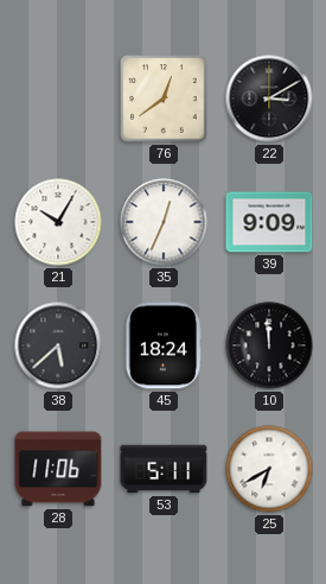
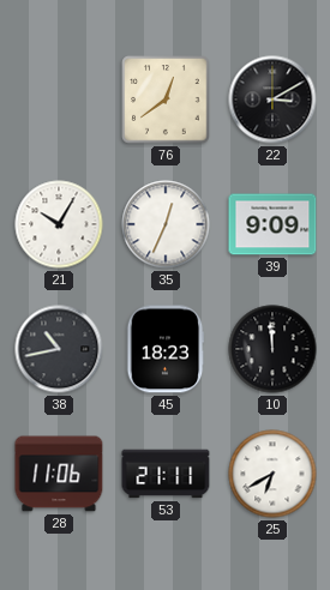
38: 5:38 -> 10:43 (59, 349)
45: 18:24 -> 18:23 (166, 349)
53: 5:11 -> 21:11 (166, 474)
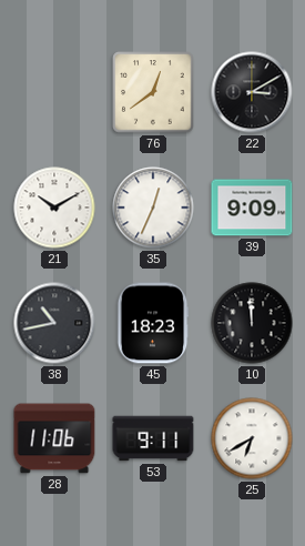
21: 10:05 -> 10:10 (54, 208)
53: 21:11 -> 9:11 (153, 438)
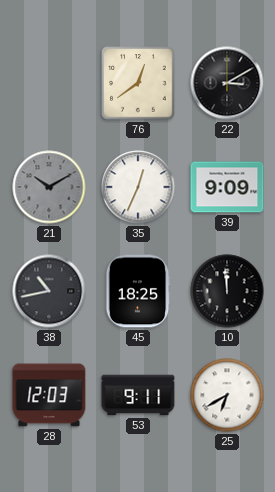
21 dial: white -> grey (49, 187)
45: 18:23 -> 18:25 (138, 291)
28: 11:06 -> 12:03 (49, 395)
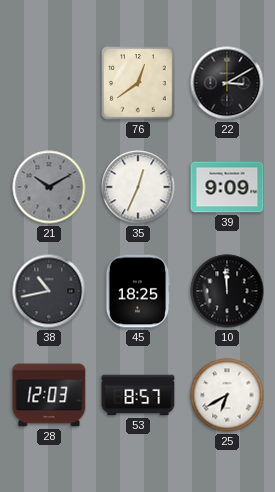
53: 9:11 -> 8:57 (138, 395)
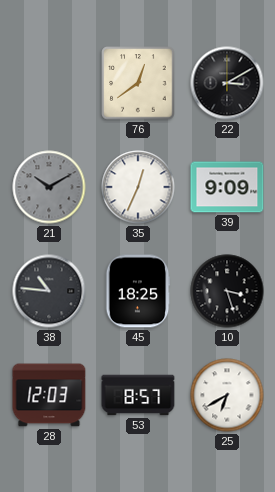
38: 10:43 -> 10:46 (49, 291)
10: 11:59 -> 3:27 (227, 291)
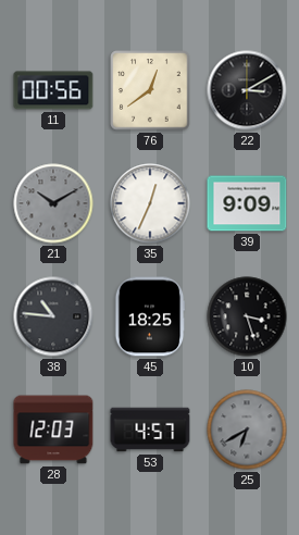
11: none -> 00:56 (53, 90)
53: 8:57 -> 4:57 (150, 430)
25 dial: white -> grey (247, 430)
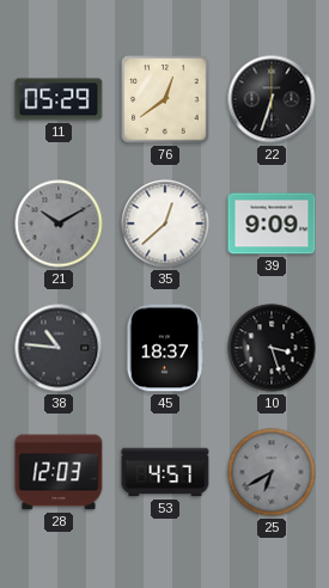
11: 00:56 -> 05:29 (59, 99)
22: 3:10 -> 6:33 (272, 99)
35: 12:34 -> 12:38 (165, 223)
45: 18:25 -> 18:37 (165, 348)
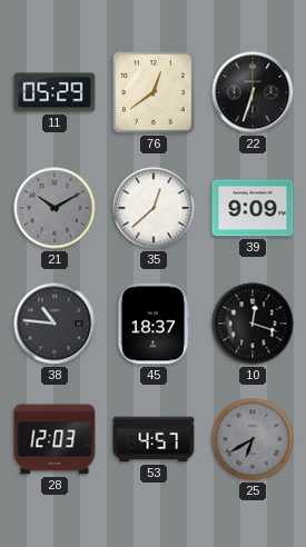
10: 3:27 -> 12:18 (253, 324)
